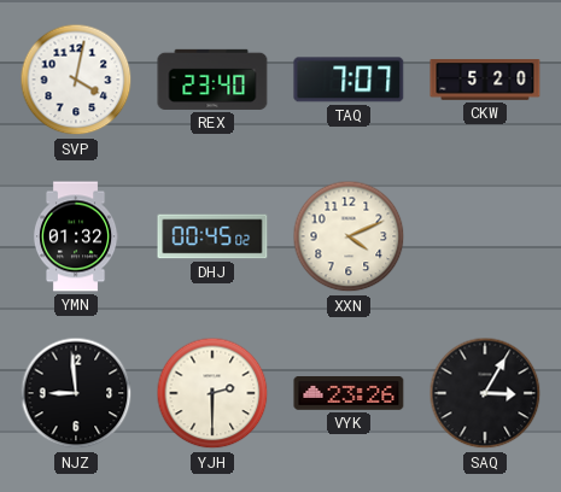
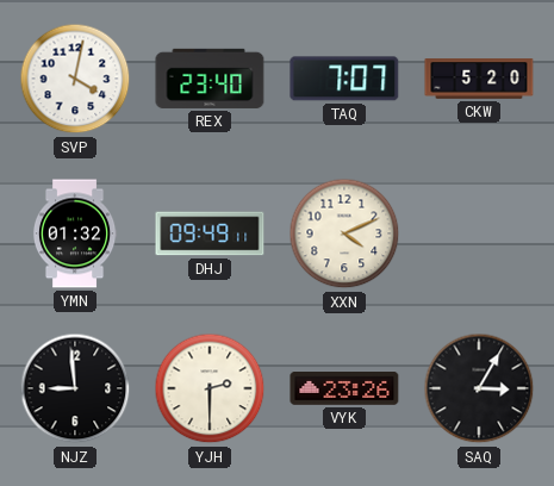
DHJ: 00:45 -> 09:49 (210, 233)
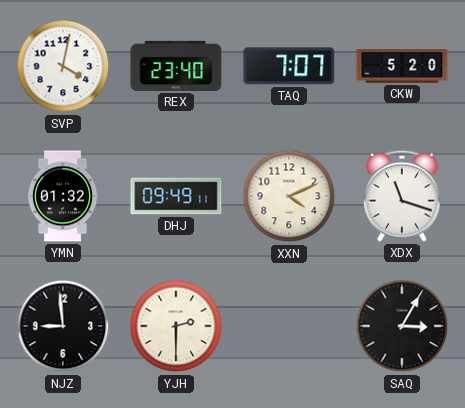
XDX: none -> 11:18 (403, 196)
VYK: 23:26 -> none (344, 390)
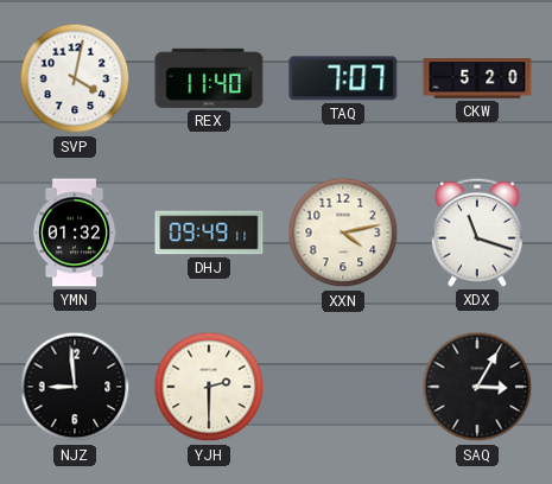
REX: 23:40 -> 11:40 (209, 78)
XXN: 4:11 -> 4:13 (343, 233)
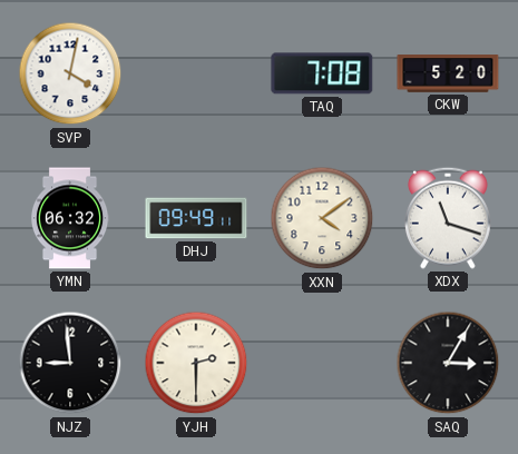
REX: 11:40 -> none (209, 78)
TAQ: 7:07 -> 7:08 (322, 73)
YMN: 01:32 -> 06:32 (70, 218)
XXN: 4:13 -> 4:09 (322, 218)
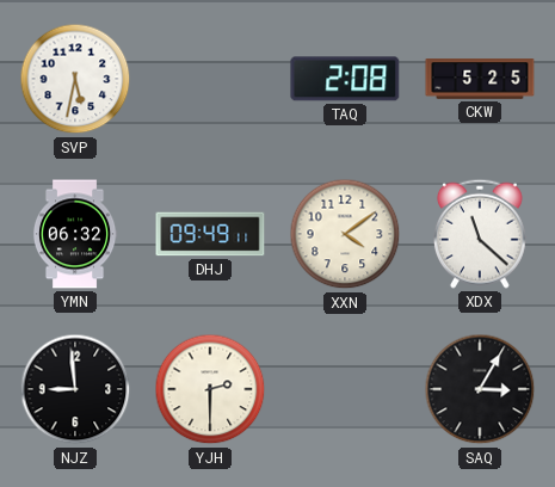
SVP: 4:02 -> 5:32 (75, 79)
TAQ: 7:08 -> 2:08 (345, 79)
CKW: 5:20 -> 5:25 (480, 79)
XDX: 11:18 -> 11:22 (481, 234)
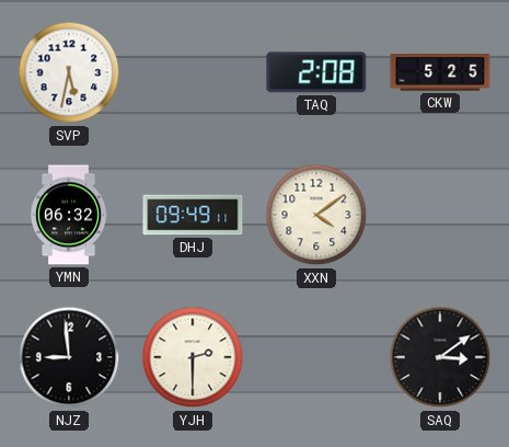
XDX: 11:22 -> none (481, 234)
SAQ: 3:05 -> 3:09 (440, 357)
